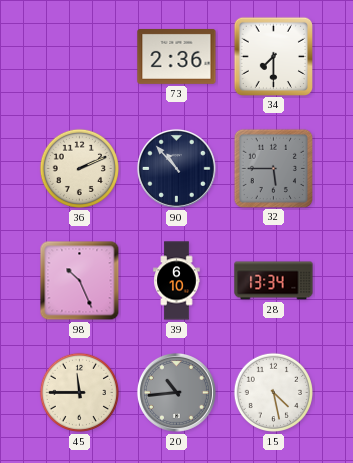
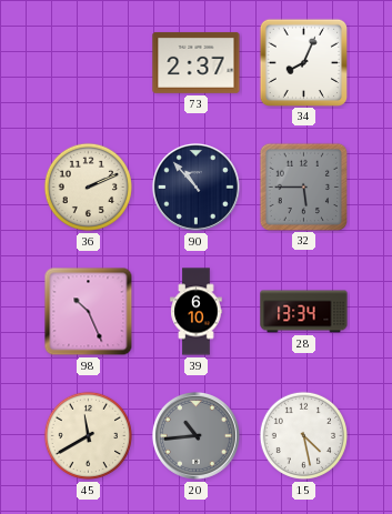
73: 2:36 -> 2:37 (197, 62)
34: 7:30 -> 8:04 (303, 62)
45: 11:45 -> 11:40 (88, 435)
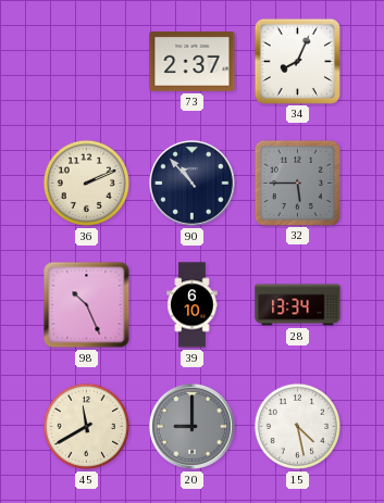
20: 10:44 -> 9:00 (191, 426)
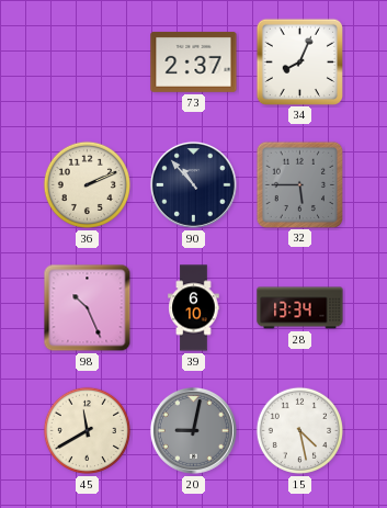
20: 9:00 -> 9:02 (193, 430)
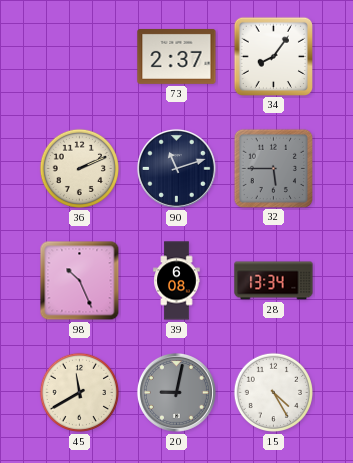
34: 8:04 -> 8:06 (273, 56)
90: 10:53 -> 11:12 (176, 168)
39: 6:10 -> 6:08 (177, 281)
15: 4:28 -> 4:25 (273, 392)
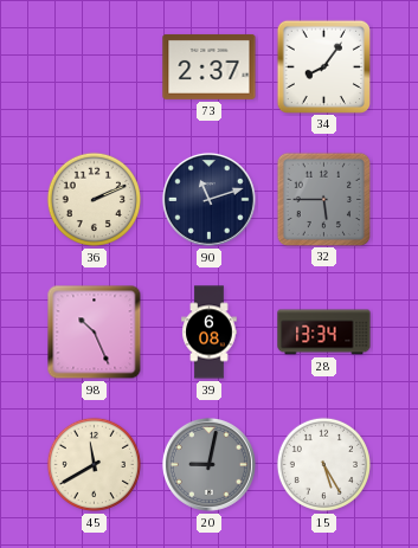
15: 4:25 -> 5:25 (323, 464)
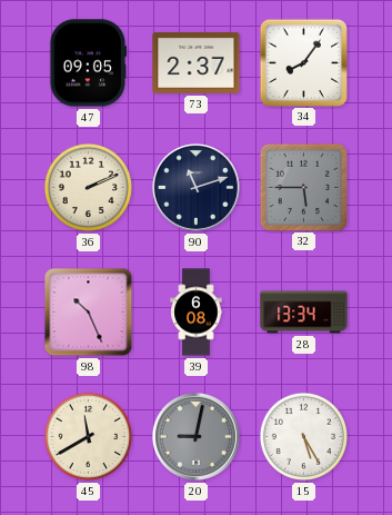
47: none -> 09:05 (89, 63)
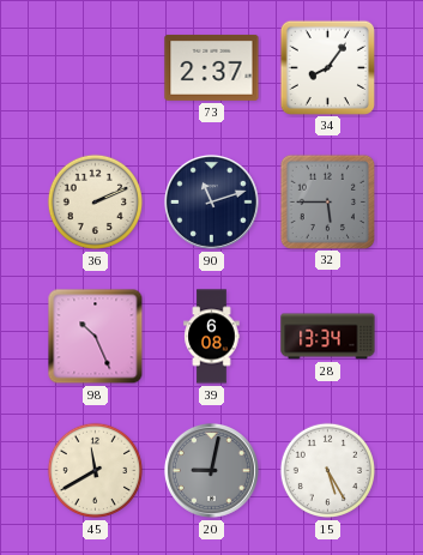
47: 09:05 -> none (89, 63)
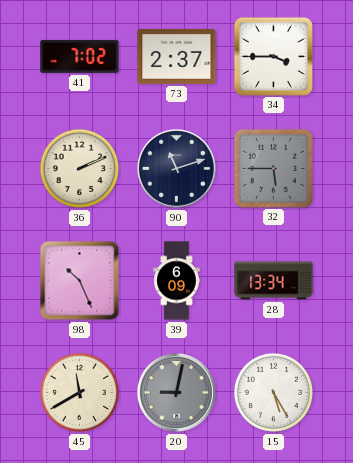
41: none -> 7:02 (80, 56)
34: 8:06 -> 3:45 (273, 56)
39: 6:08 -> 6:09 (177, 281)
